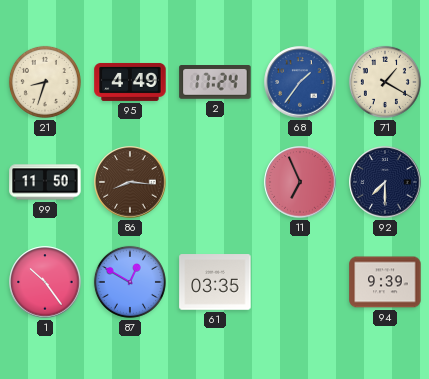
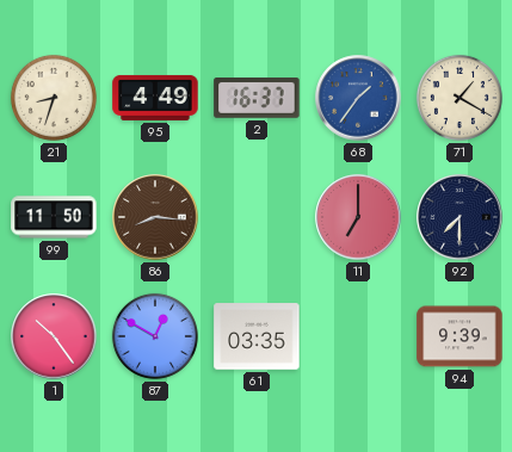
2: 17:24 -> 16:37 (257, 99)
11: 6:56 -> 7:00 (358, 217)
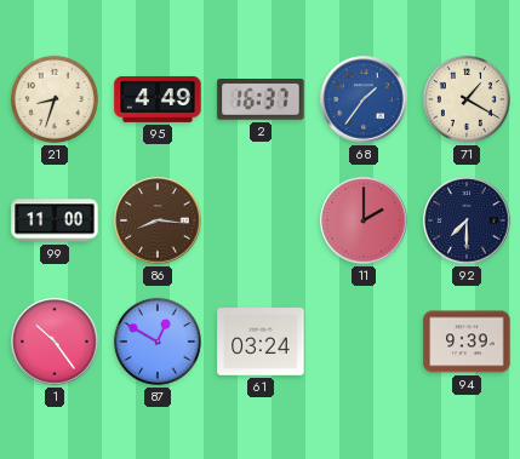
99: 11:50 -> 11:00 (55, 220)
11: 7:00 -> 2:00 (364, 220)
61: 03:35 -> 03:24 (261, 342)
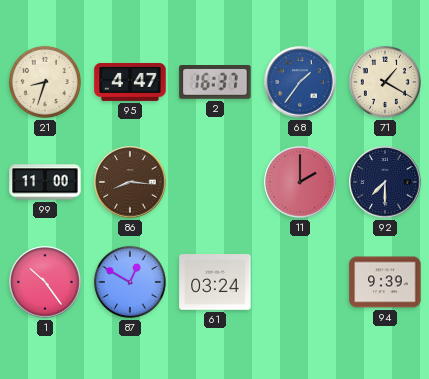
95: 4:49 -> 4:47 (130, 82)
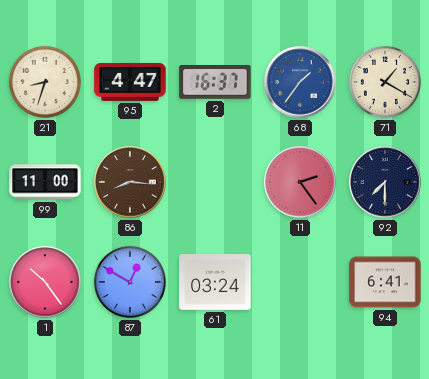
11: 2:00 -> 2:24 (300, 182)
94: 9:39 -> 6:41 (385, 282)
